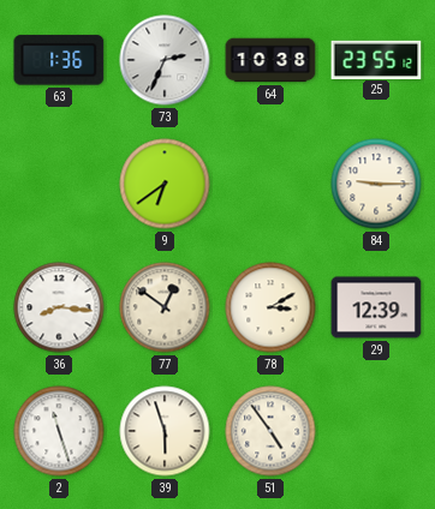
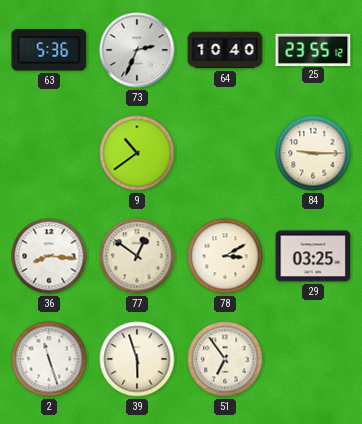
63: 1:36 -> 5:36 (49, 50)
64: 10:38 -> 10:40 (225, 50)
9: 6:39 -> 10:39 (137, 153)
29: 12:39 -> 03:25 (313, 256)
51: 4:54 -> 6:54 (225, 359)
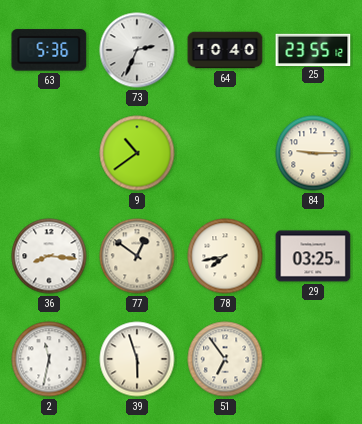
78: 3:10 -> 7:43 (225, 256)
2: 11:27 -> 11:32 (49, 359)
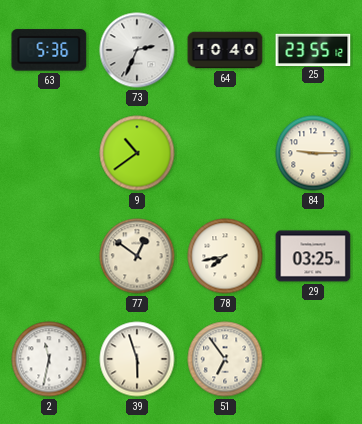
36: 8:16 -> none (49, 256)
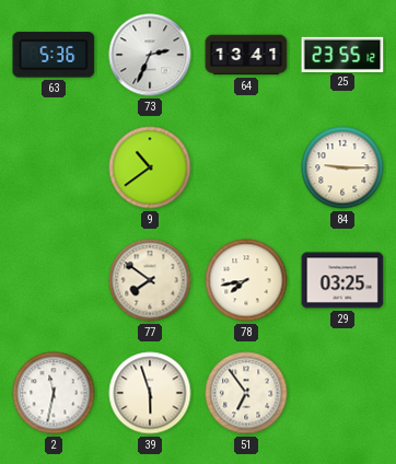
64: 10:40 -> 13:41 (246, 55)
77: 12:51 -> 7:51 (150, 280)
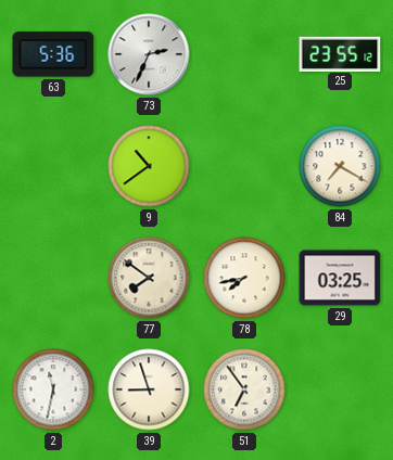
64: 13:41 -> none (246, 55)
84: 9:15 -> 7:20 (340, 166)
39: 5:57 -> 8:57 (149, 389)
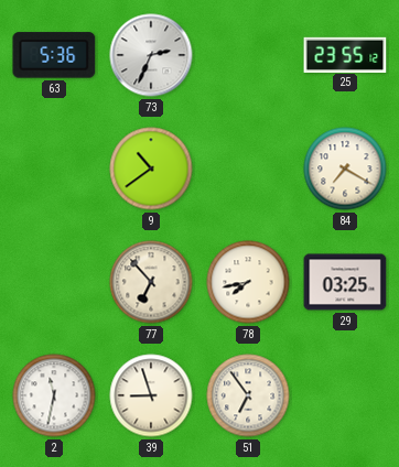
77: 7:51 -> 6:53 (151, 282)
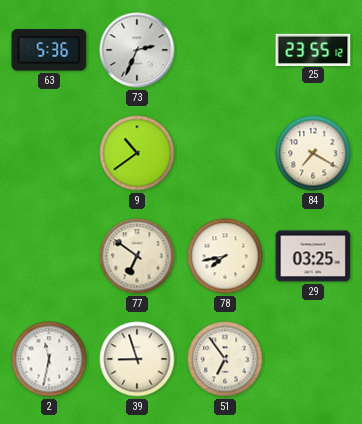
77: 6:53 -> 6:51 (137, 256)
